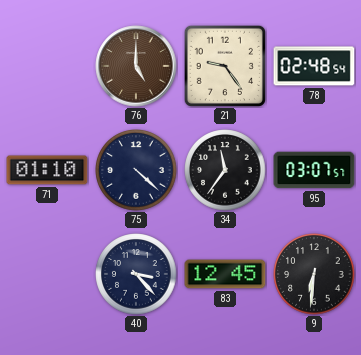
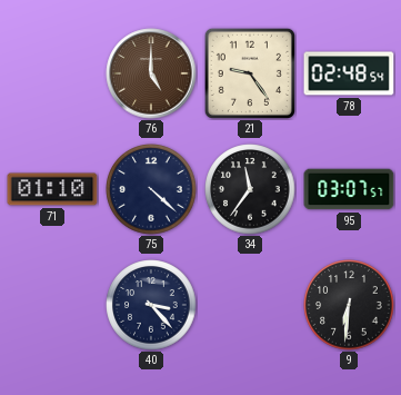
83: 12:45 -> none (225, 274)
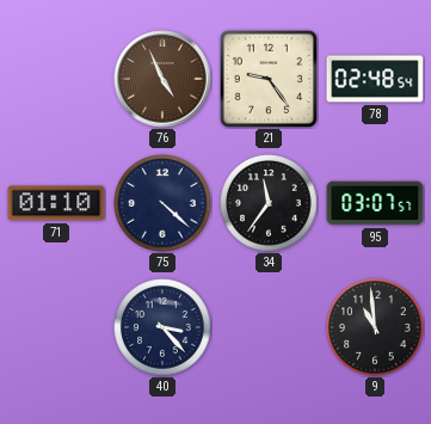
76: 5:00 -> 4:56 (162, 79)
9: 6:31 -> 10:59 (375, 327)
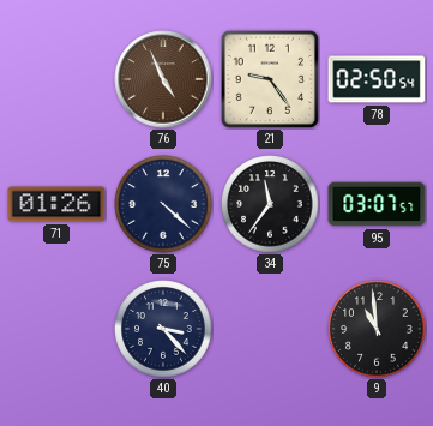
78: 02:48 -> 02:50 (377, 79)
71: 01:10 -> 01:26 (56, 204)
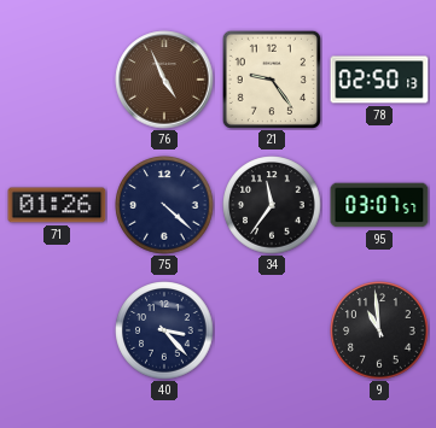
78: 02:50:54 -> 02:50:13 (379, 80)
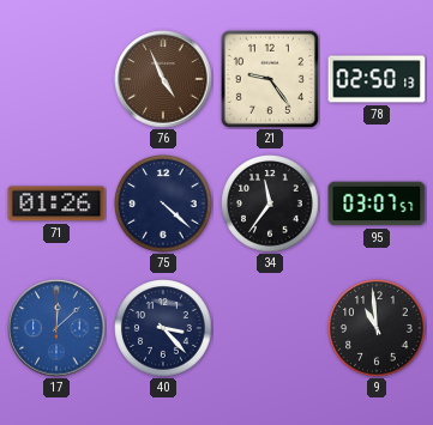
17: none -> 12:08 (56, 328)
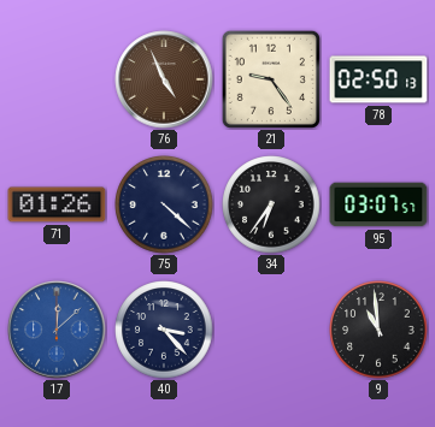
34: 11:36 -> 6:36 (271, 204)
